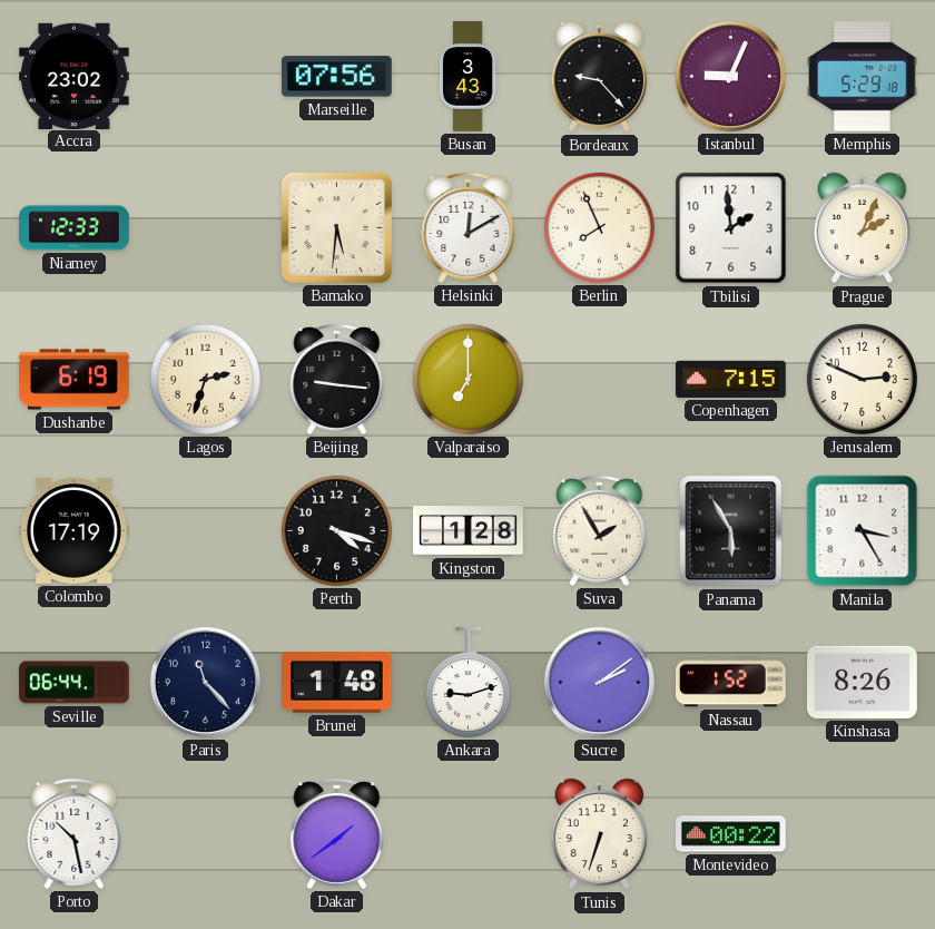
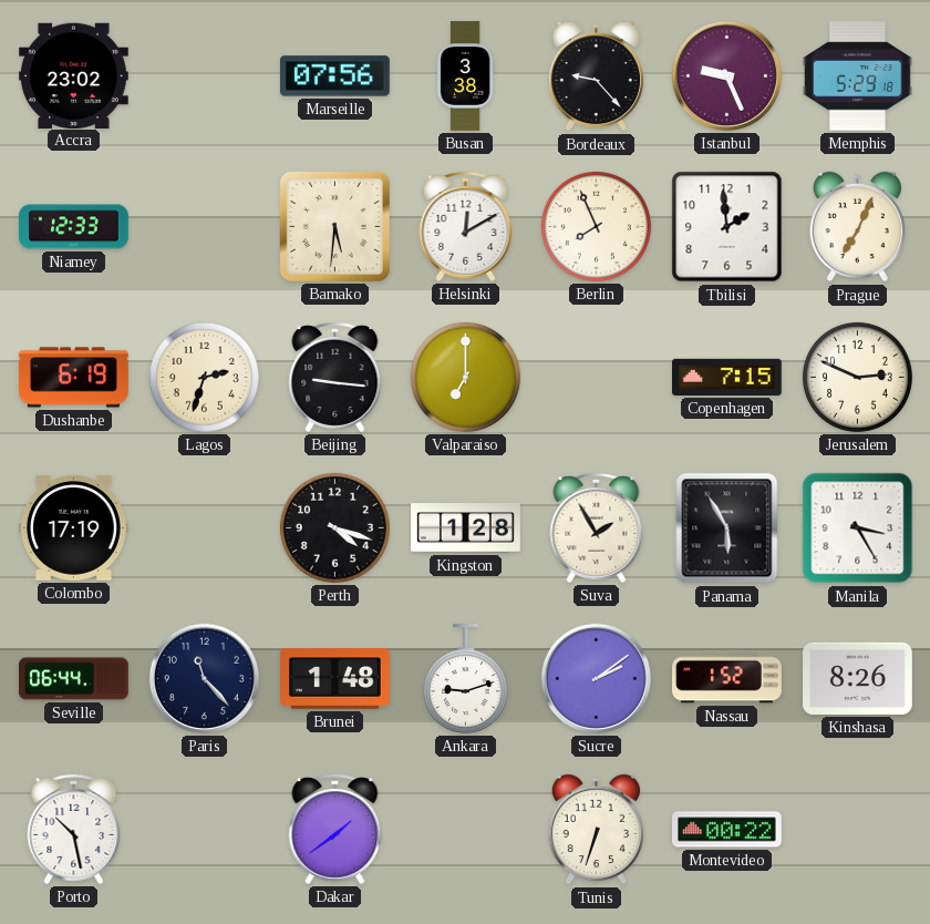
Busan: 3:43 -> 3:38 (465, 76)
Istanbul: 9:04 -> 9:26 (726, 75)
Prague: 2:04 -> 7:04 (857, 227)
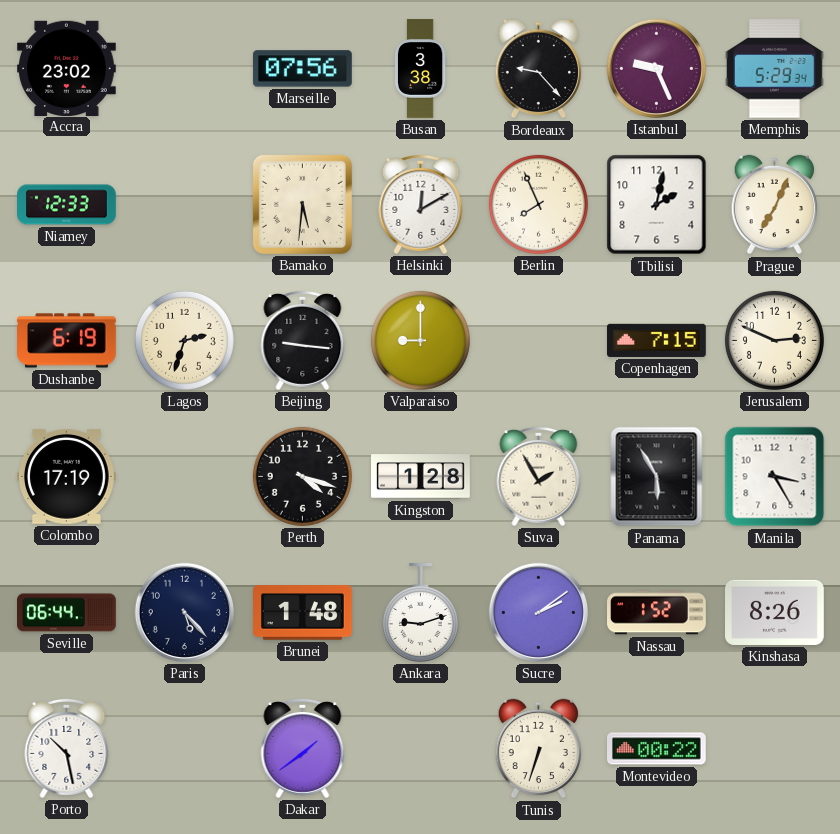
Memphis: 5:29:18 -> 5:29:34 (775, 69)
Tbilisi: 1:59 -> 2:02 (657, 205)
Valparaiso: 7:00 -> 9:00 (420, 340)
Paris: 11:23 -> 5:23 (184, 612)
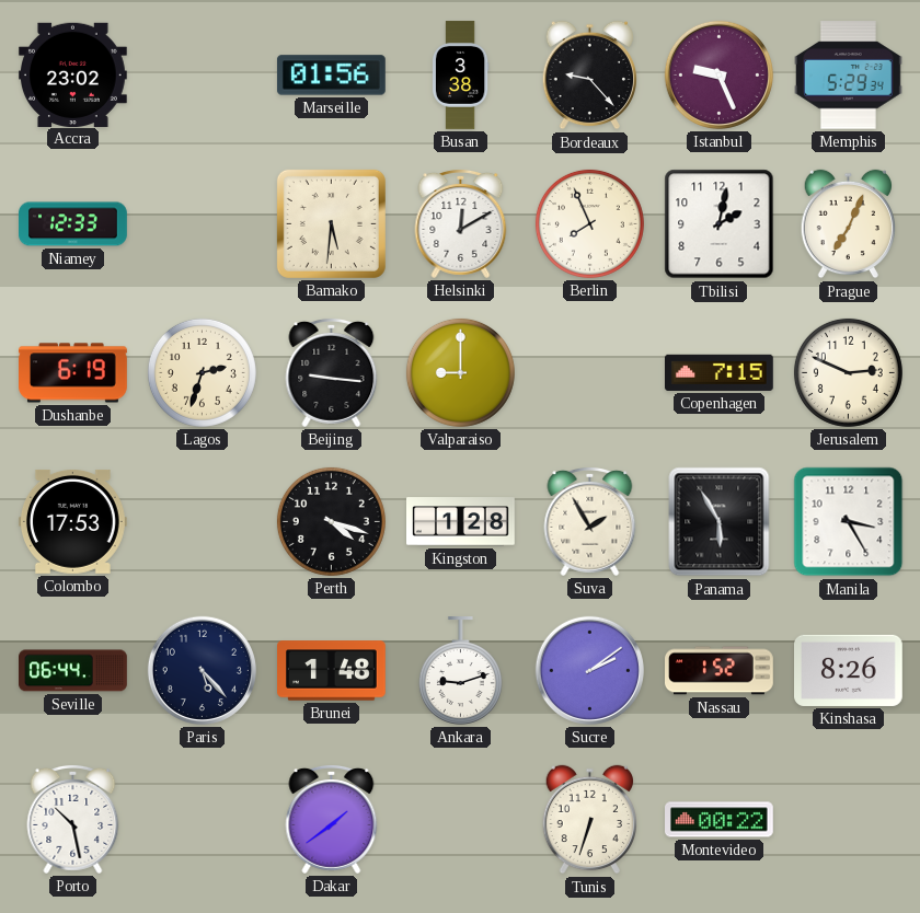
Marseille: 07:56 -> 01:56 (331, 76)
Colombo: 17:19 -> 17:53 (72, 521)
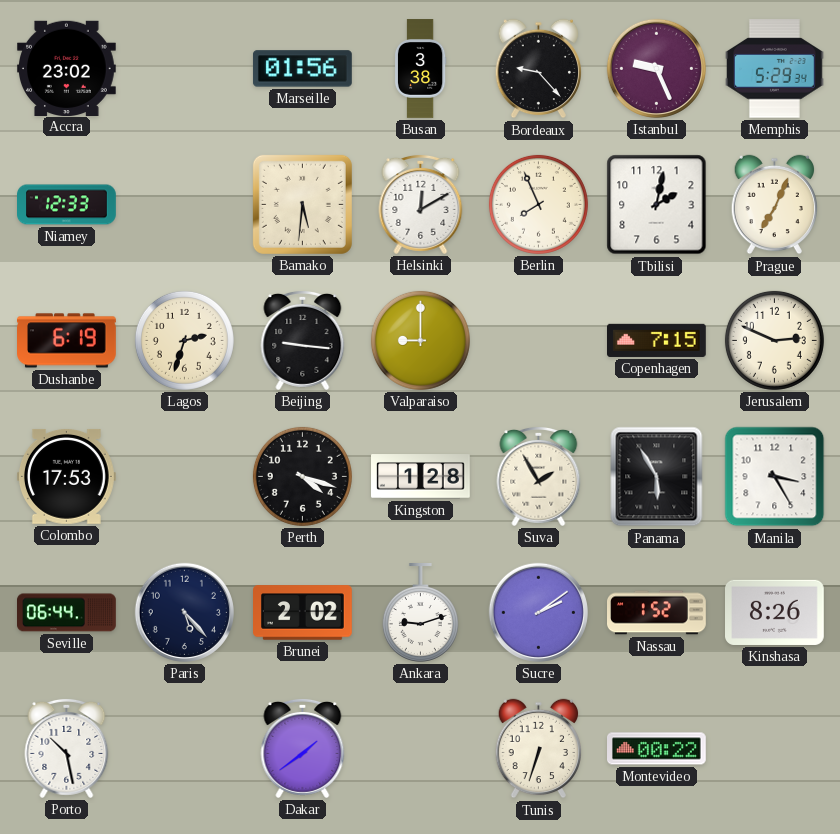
Brunei: 1:48 -> 2:02 (303, 613)
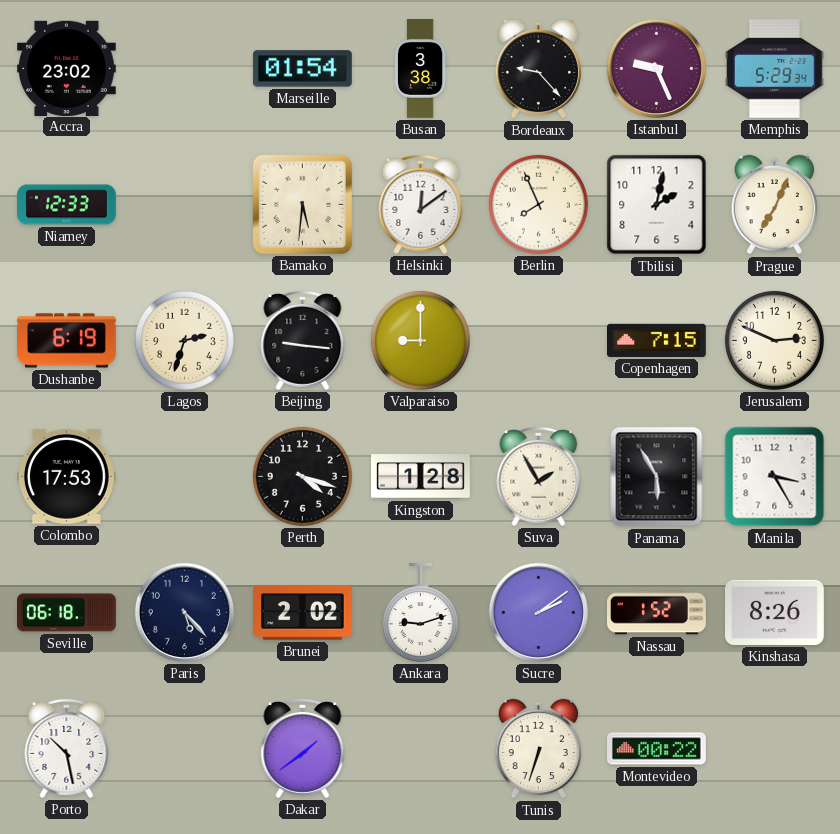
Marseille: 01:56 -> 01:54 (302, 69)
Helsinki: 12:10 -> 12:09 (421, 204)
Seville: 06:44 -> 06:18 (67, 613)
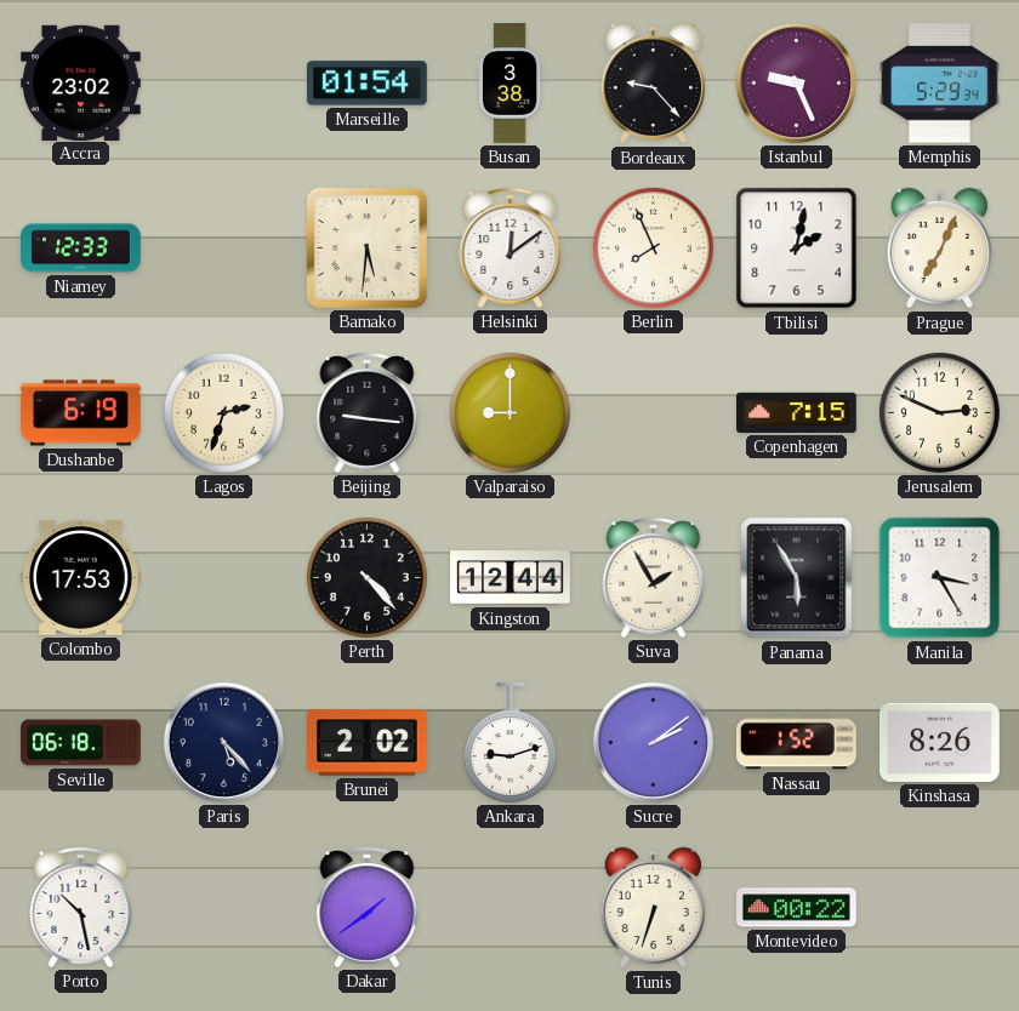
Perth: 4:18 -> 4:23 (366, 577)
Kingston: 1:28 -> 12:44 (511, 578)
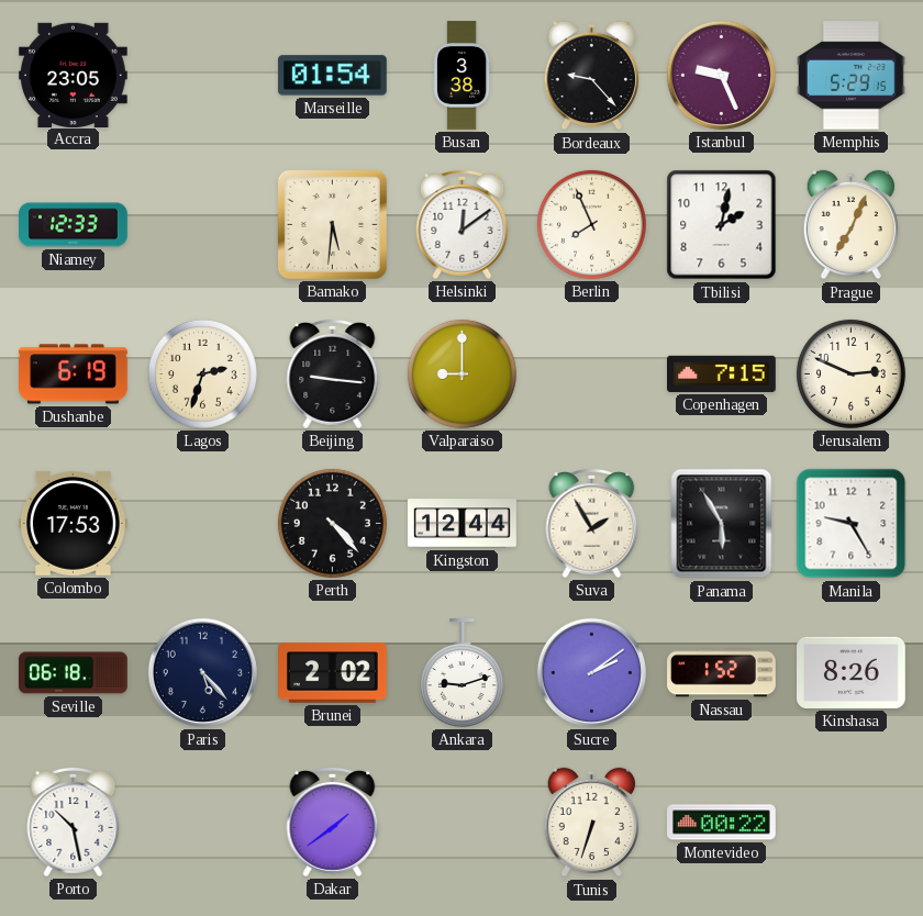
Accra: 23:02 -> 23:05 (74, 75)
Memphis: 5:29:34 -> 5:29:15 (852, 76)
Manila: 3:25 -> 9:25 (852, 524)
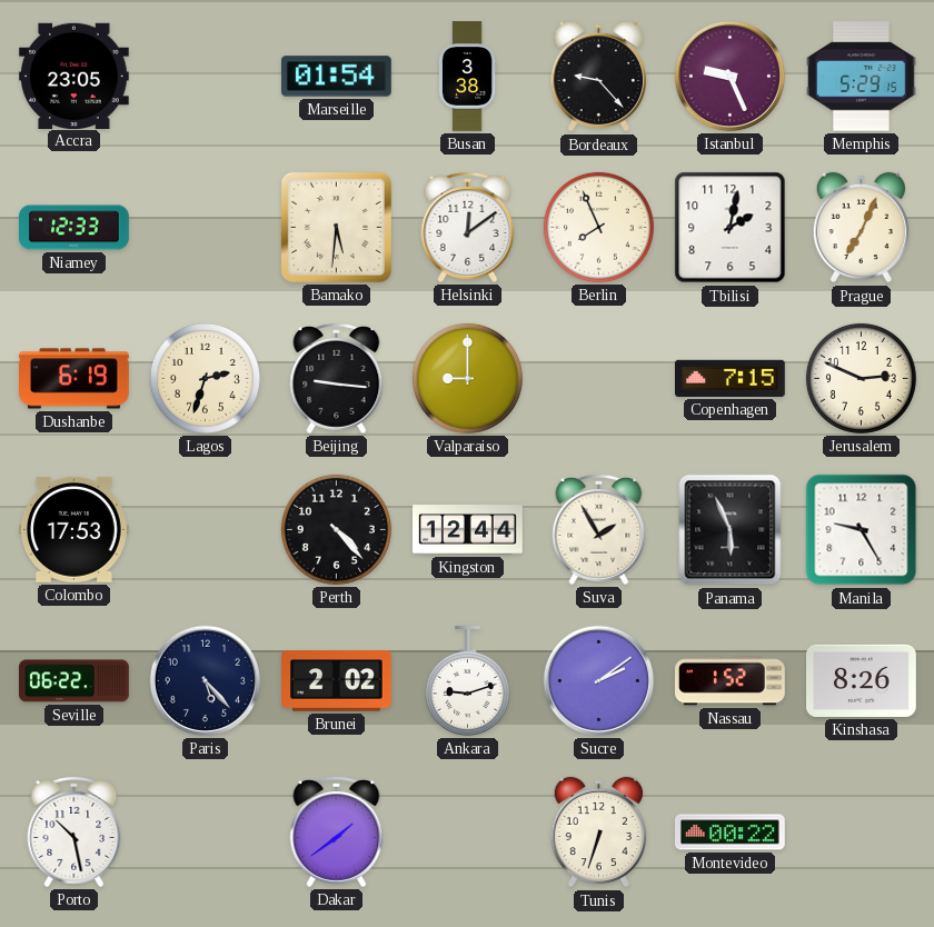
Panama: 5:55 -> 5:56 (731, 530)
Seville: 06:18 -> 06:22 (74, 681)
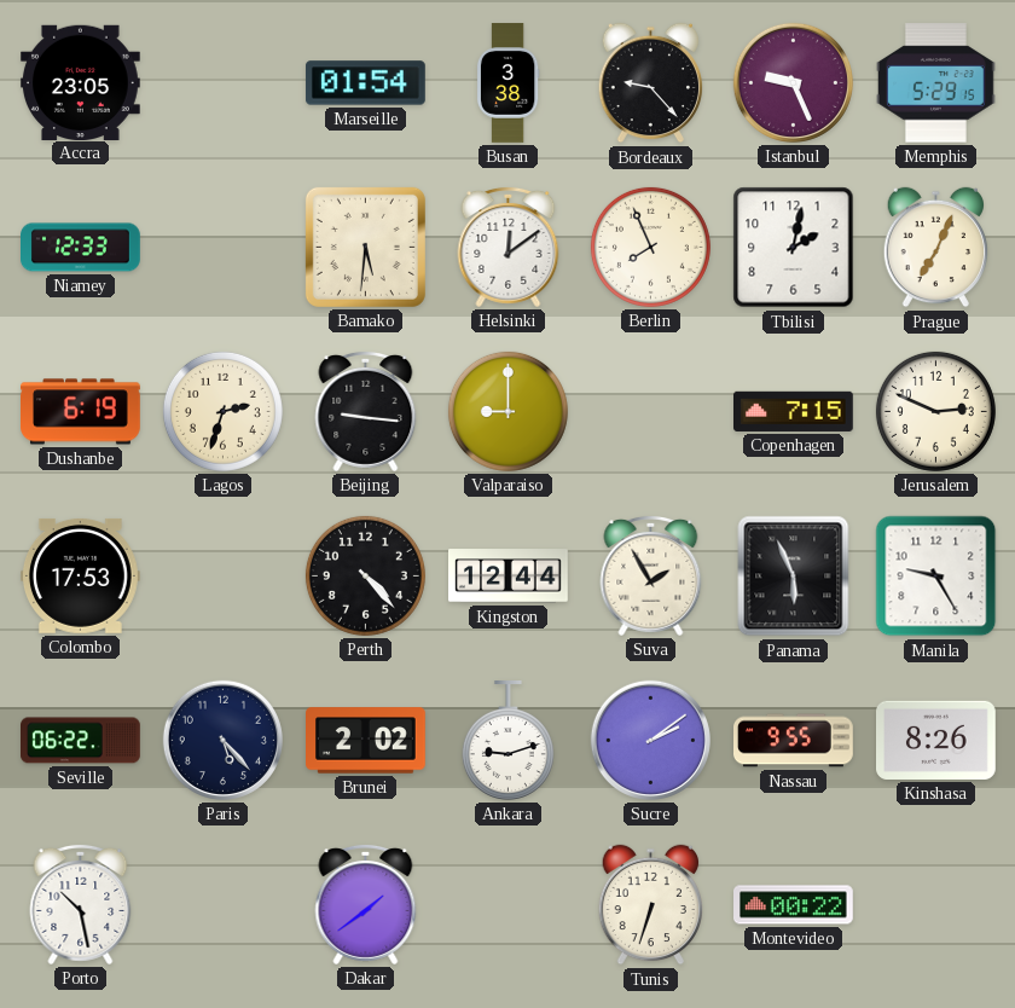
Nassau: 1:52 -> 9:55 (794, 741)
